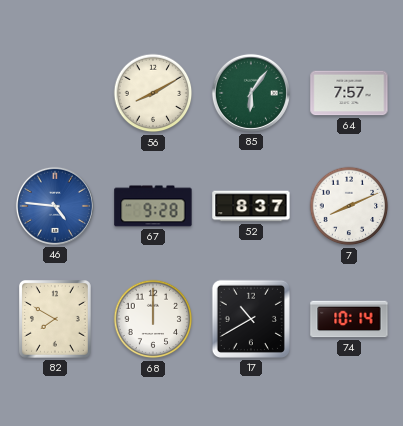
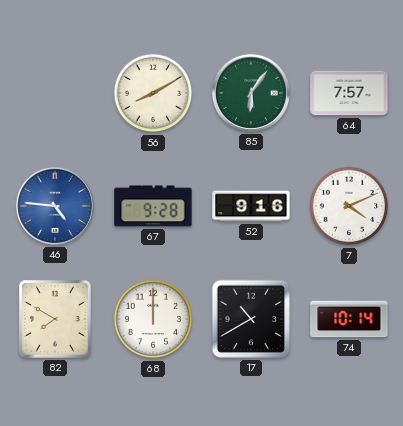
52: 8:37 -> 9:16 (251, 206)
7: 8:11 -> 4:11 (349, 206)
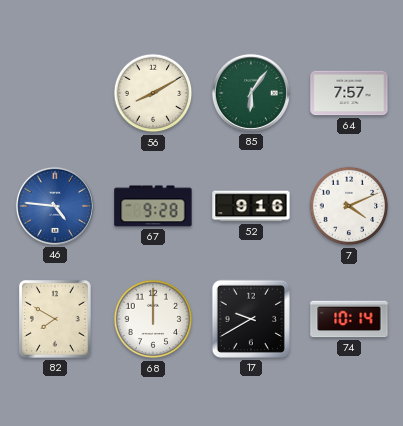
17: 10:40 -> 9:40 (251, 319)
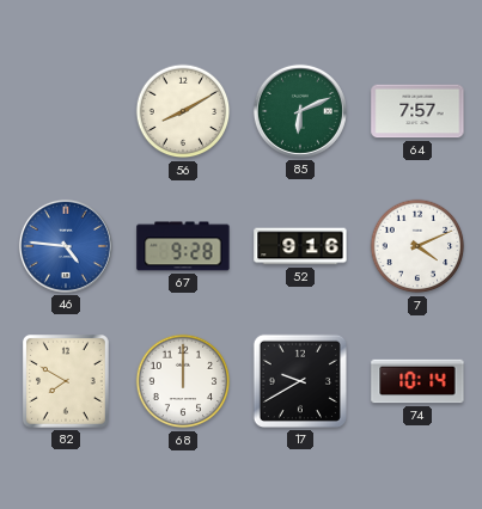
85: 6:06 -> 6:11 (300, 111)
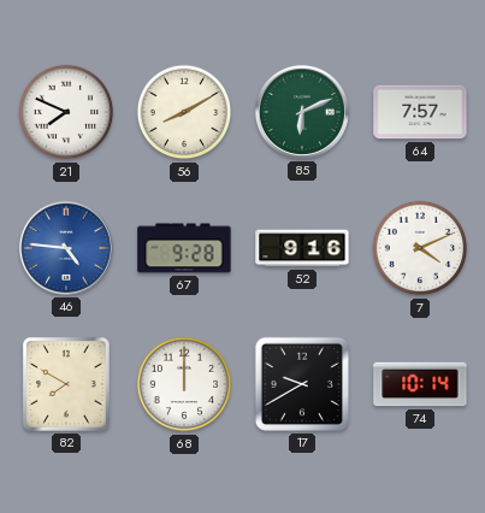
21: none -> 7:49 (66, 112)
